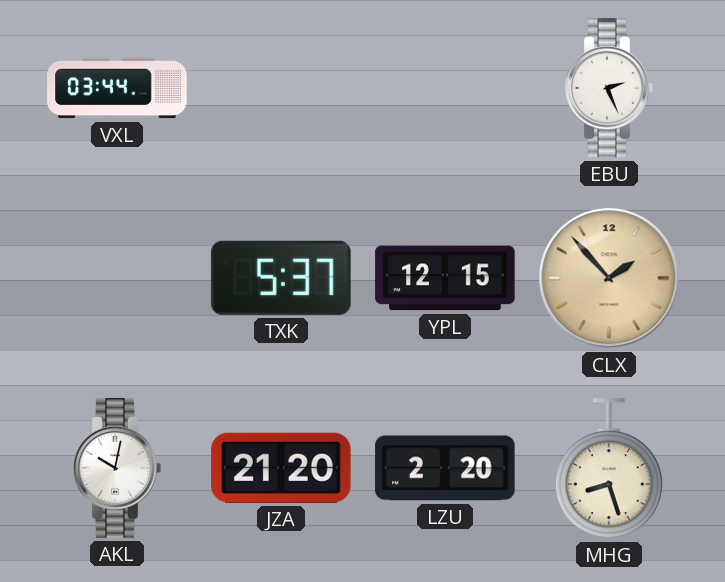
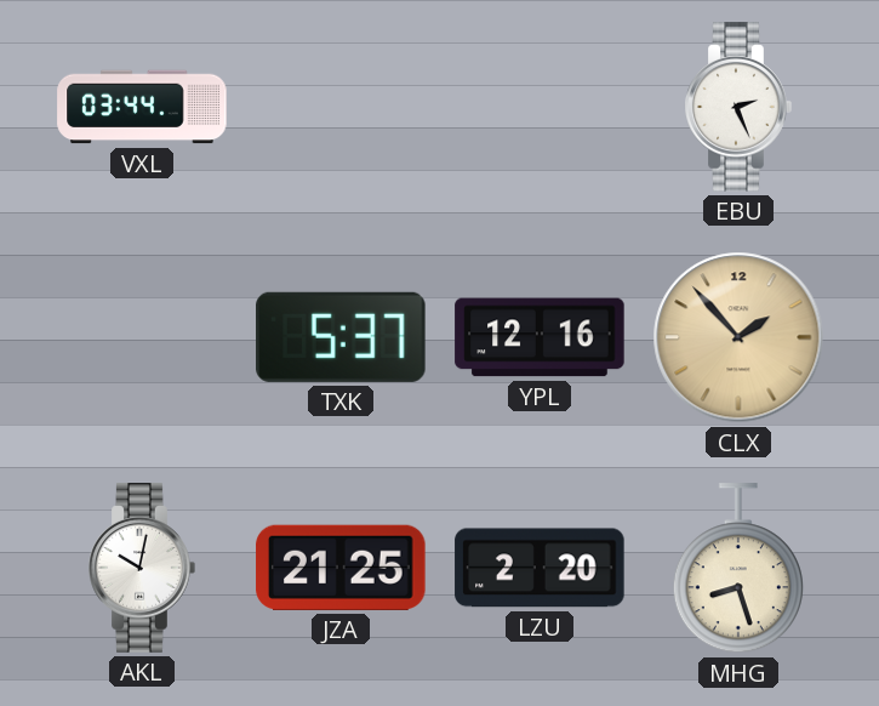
YPL: 12:15 -> 12:16 (540, 337)
JZA: 21:20 -> 21:25 (341, 568)
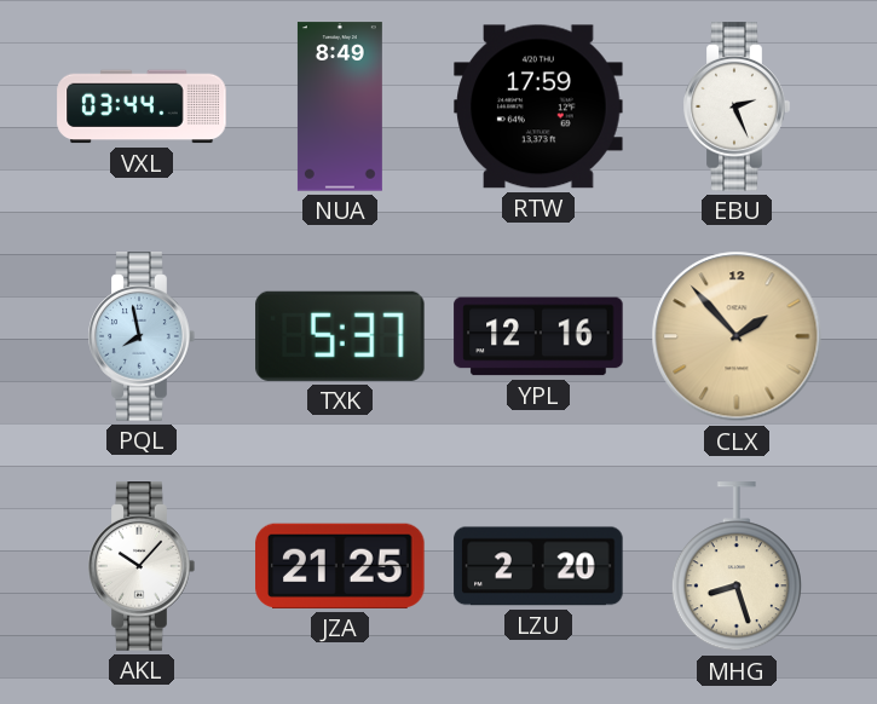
NUA: none -> 8:49 (340, 106)
RTW: none -> 17:59 (538, 106)
PQL: none -> 7:58 (142, 336)
AKL: 10:02 -> 10:07 (142, 566)
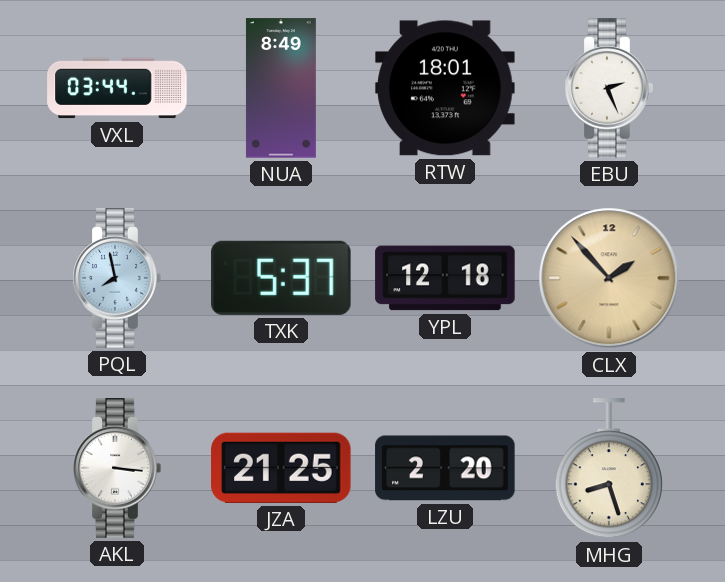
RTW: 17:59 -> 18:01 (445, 88)
YPL: 12:16 -> 12:18 (445, 278)
AKL: 10:07 -> 3:16 (117, 468)
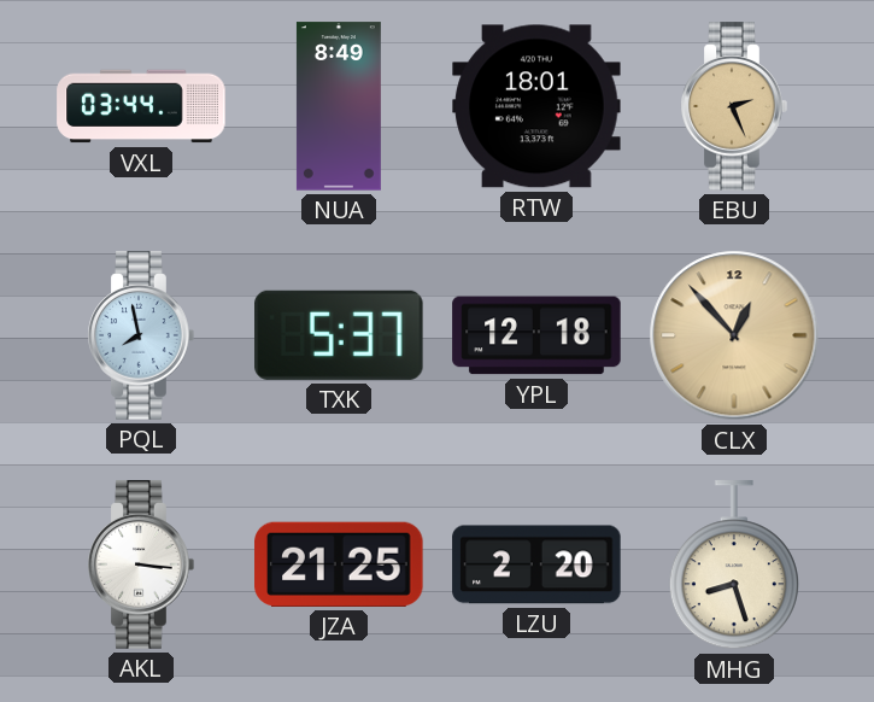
EBU dial: white -> champagne (734, 106)
CLX: 1:53 -> 12:53 (734, 335)
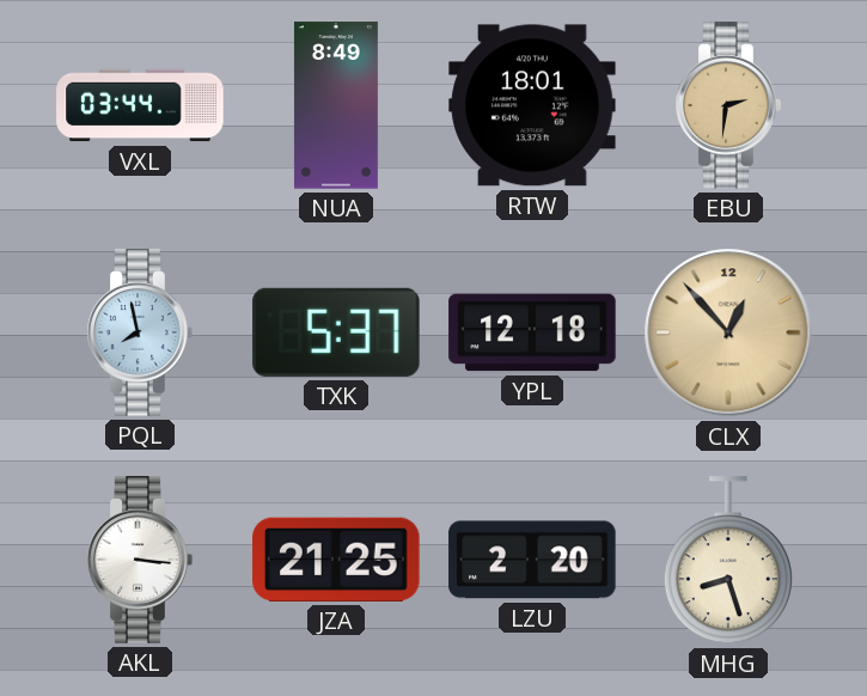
EBU: 2:26 -> 2:31 (728, 105)
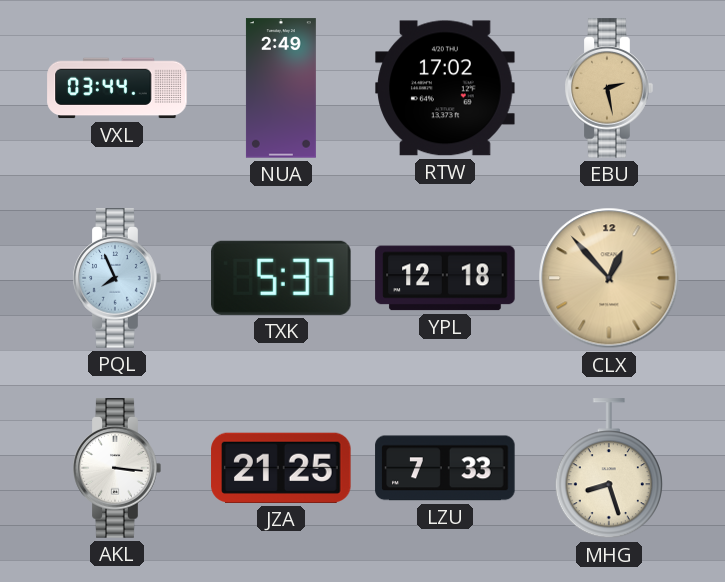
NUA: 8:49 -> 2:49 (281, 88)
RTW: 18:01 -> 17:02 (445, 88)
EBU: 2:31 -> 2:28 (609, 88)
PQL: 7:58 -> 7:56 (117, 278)
LZU: 2:20 -> 7:33 (445, 468)
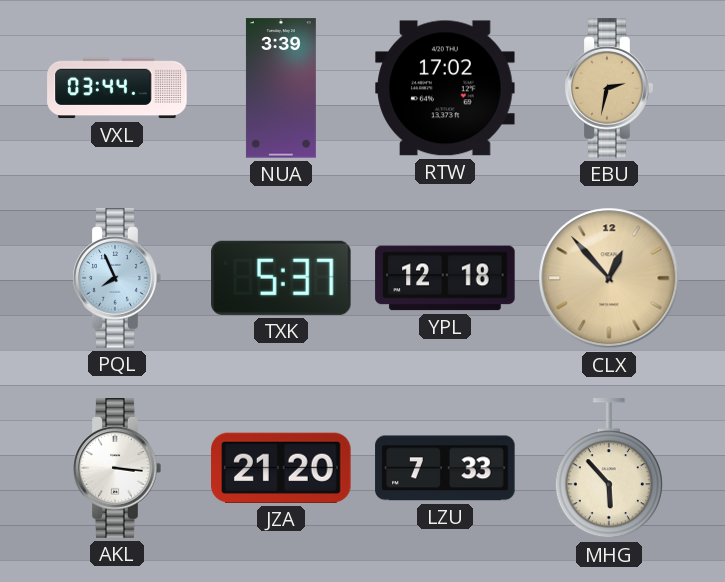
NUA: 2:49 -> 3:39 (281, 88)
EBU: 2:28 -> 2:32 (609, 88)
JZA: 21:25 -> 21:20 (281, 468)
MHG: 8:27 -> 5:53 (609, 469)
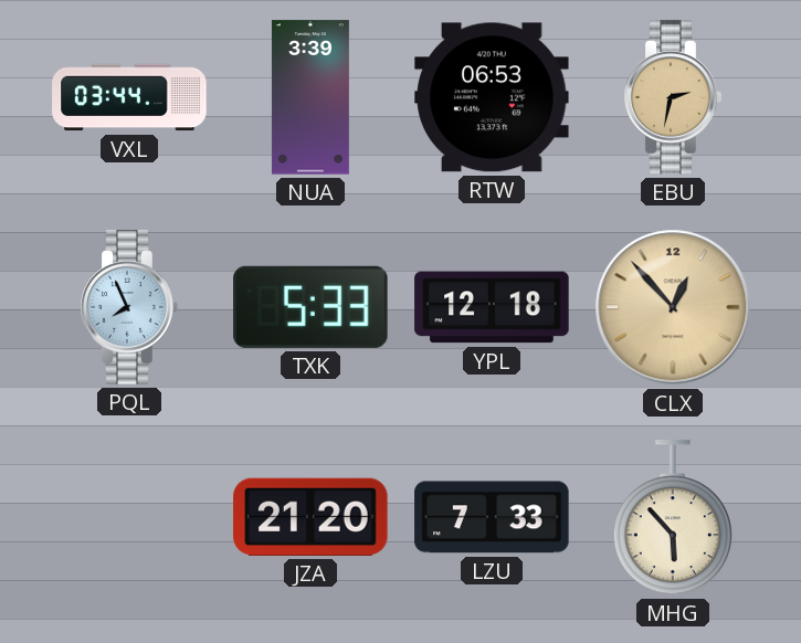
RTW: 17:02 -> 06:53 (492, 97)
TXK: 5:37 -> 5:33 (310, 307)
AKL: 3:16 -> none (117, 468)
